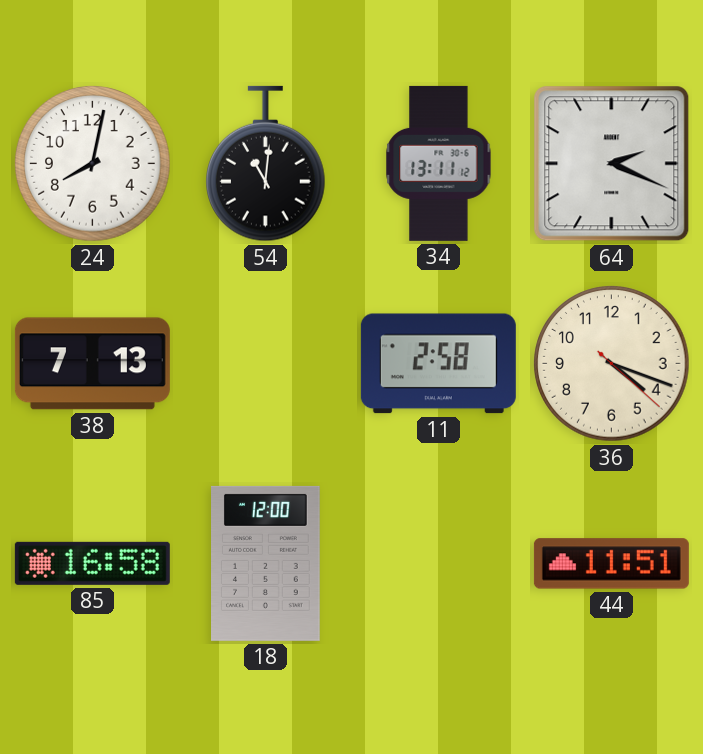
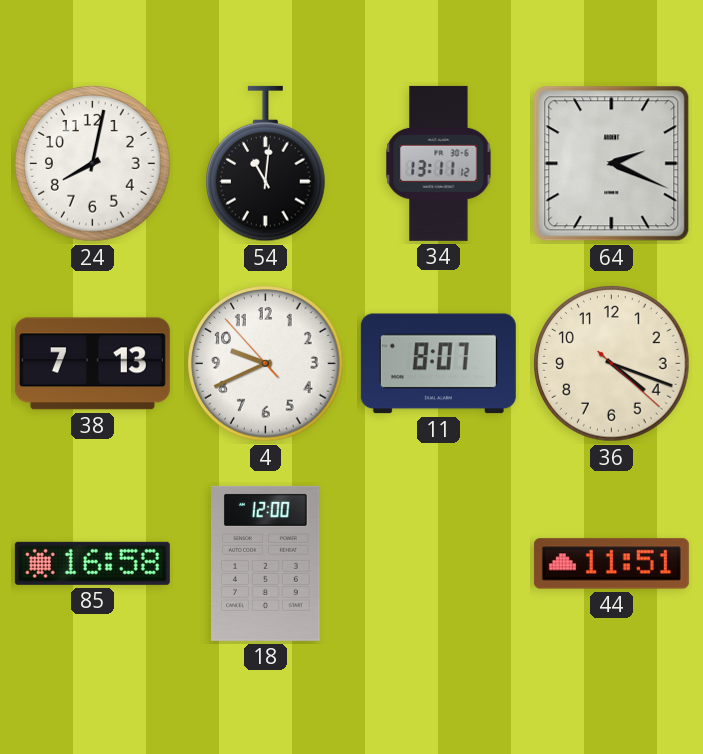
4: none -> 9:40 (266, 364)
11: 2:58 -> 8:07 (438, 364)
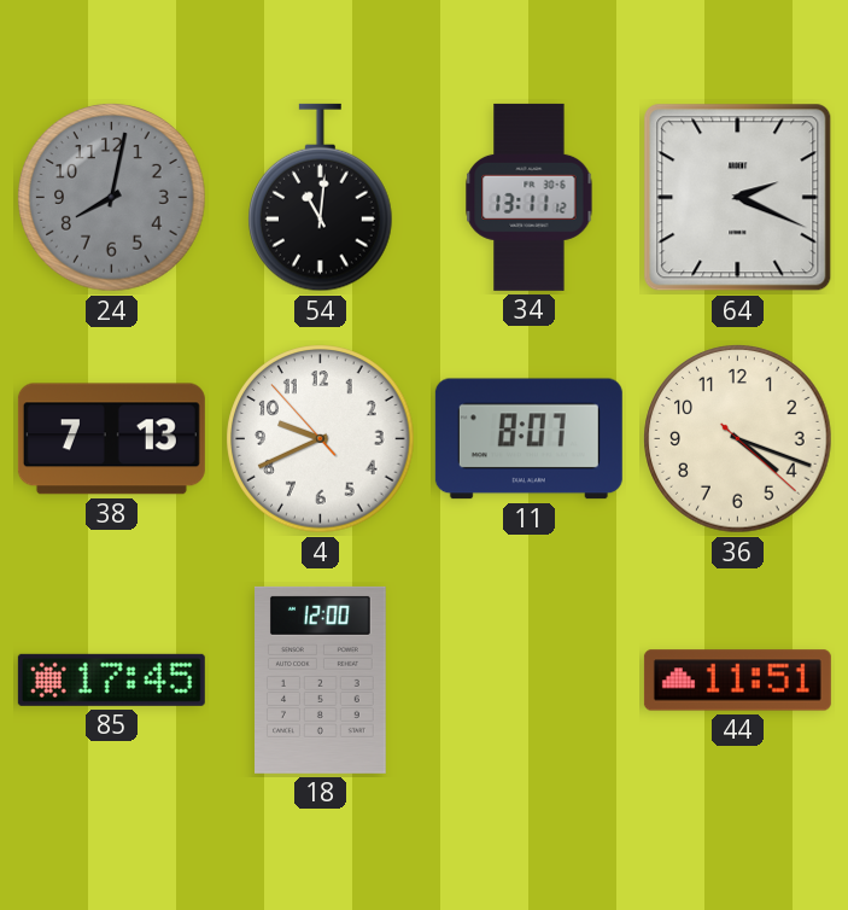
24 dial: white -> grey (112, 198)
85: 16:58 -> 17:45 (111, 679)
